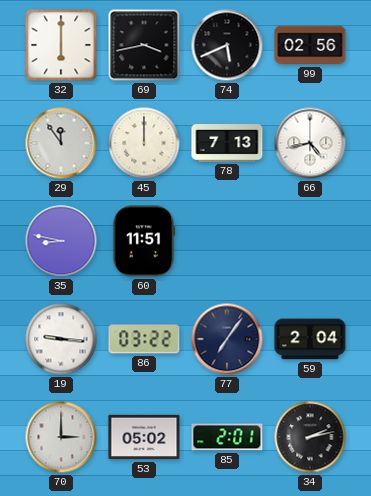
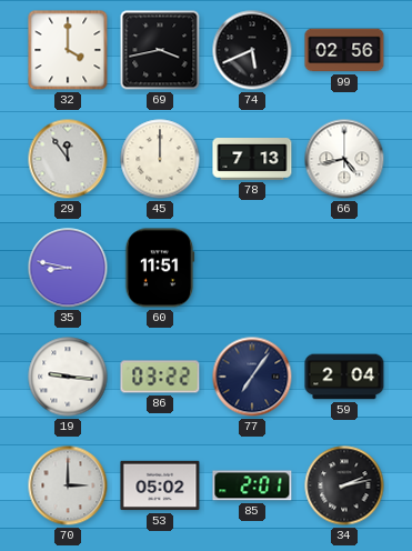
32: 6:00 -> 4:00 (68, 50)
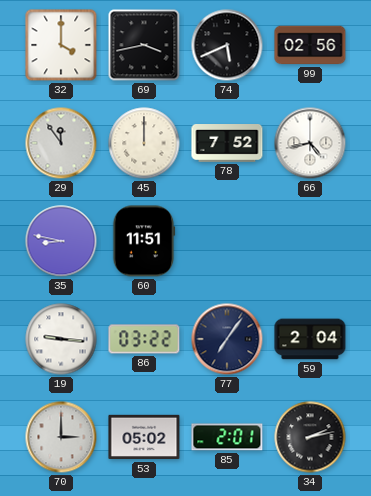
78: 7:13 -> 7:52 (227, 144)
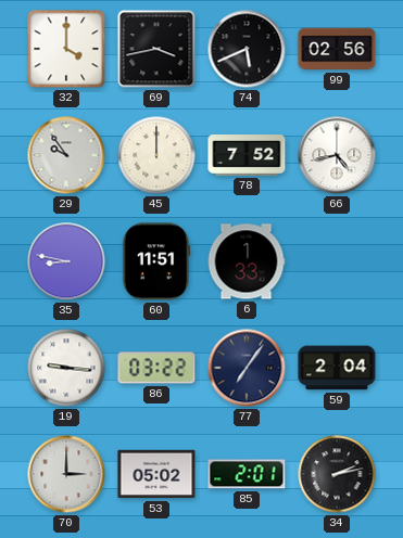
29: 11:54 -> 9:54 (66, 155)
6: none -> 1:33 (247, 261)
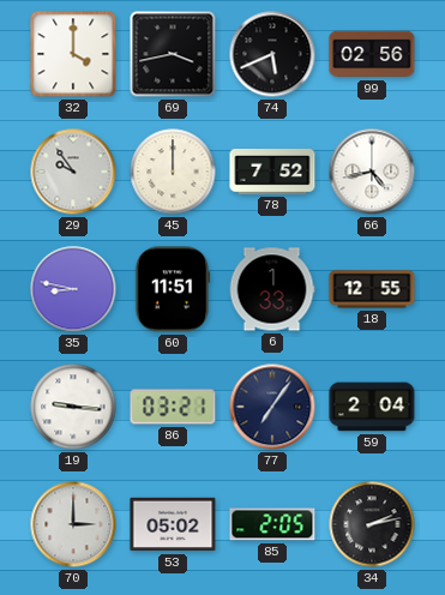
18: none -> 12:55 (372, 289)
86: 03:22 -> 03:21 (173, 407)
85: 2:01 -> 2:05 (272, 524)
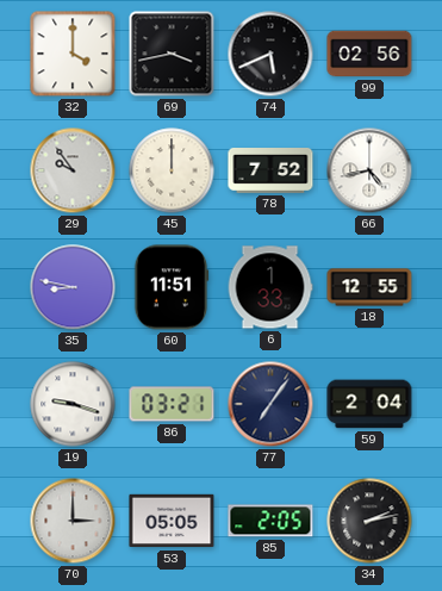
19: 9:16 -> 9:18 (73, 404)
53: 05:02 -> 05:05 (172, 521)
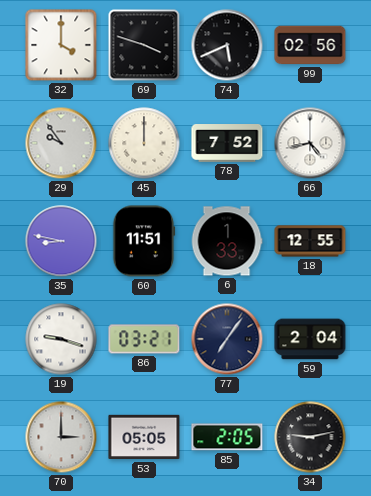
69: 3:43 -> 3:48 (144, 45)
34: 2:13 -> 9:13 (310, 437)
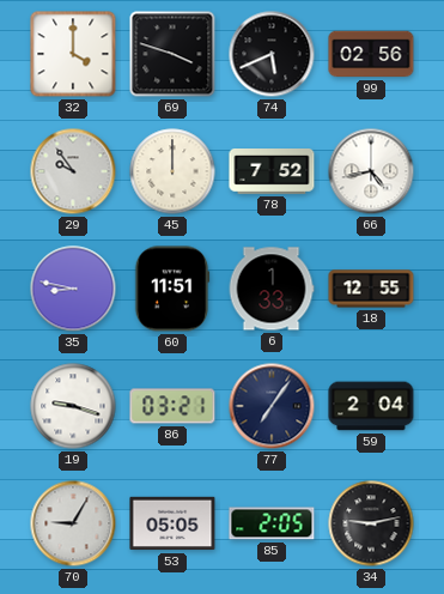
70: 3:00 -> 9:05 (73, 523)
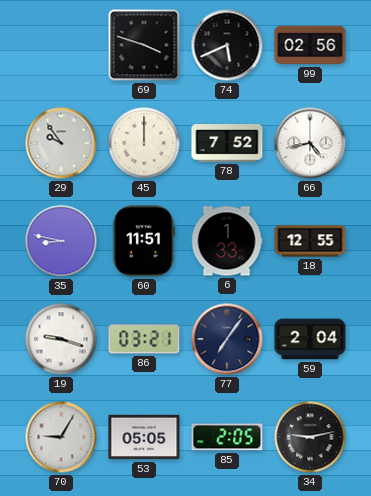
32: 4:00 -> none (73, 54)
